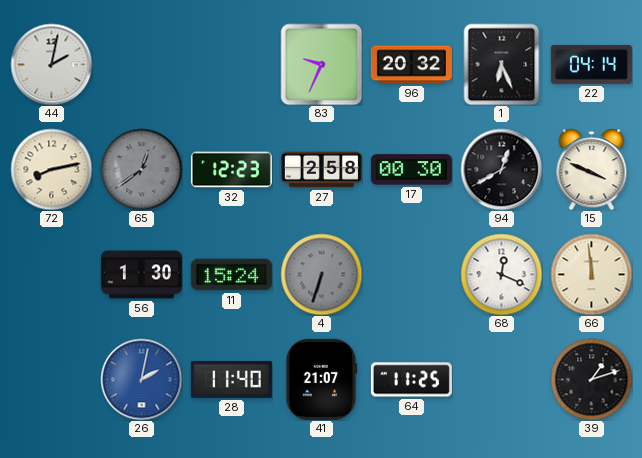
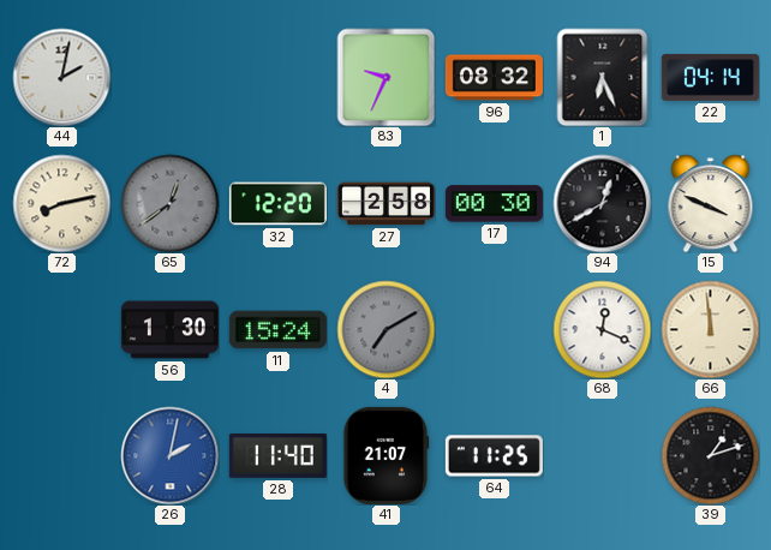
96: 20:32 -> 08:32 (494, 78)
32: 12:23 -> 12:20 (277, 204)
4: 6:33 -> 7:10 (385, 329)
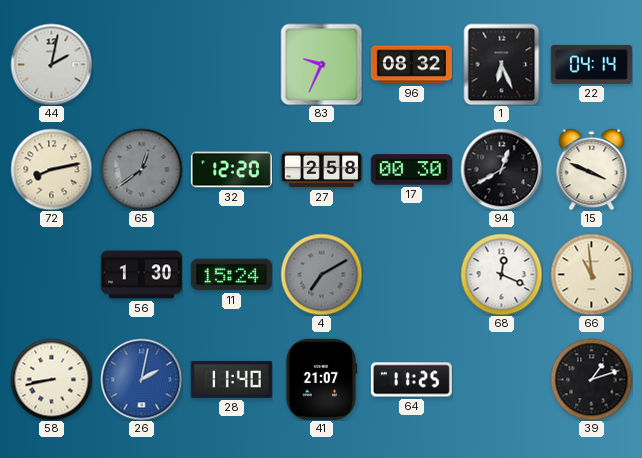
66: 11:59 -> 10:59 (591, 274)
58: none -> 8:43 (51, 379)
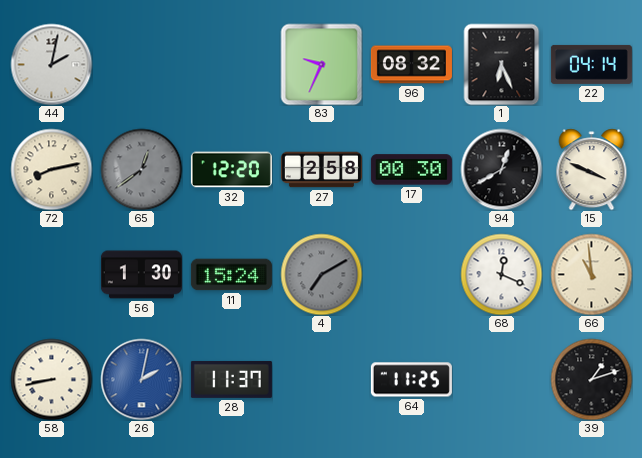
28: 11:40 -> 11:37 (231, 379)
41: 21:07 -> none (321, 379)
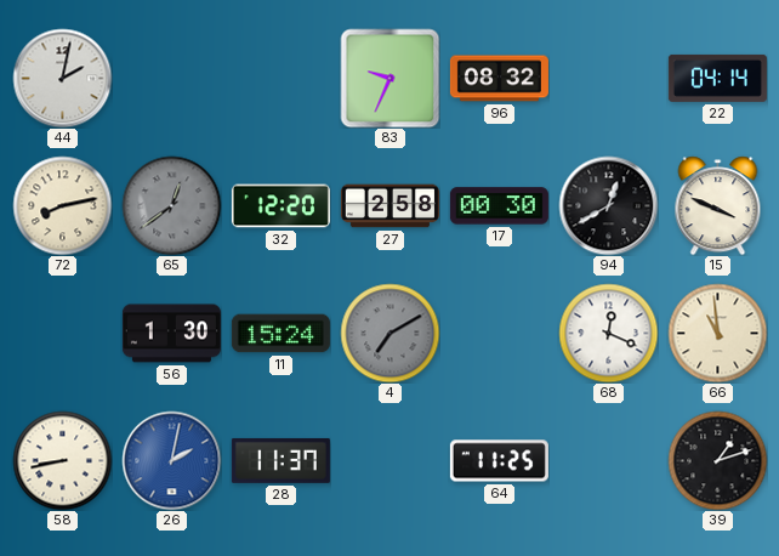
1: 6:26 -> none (502, 64)
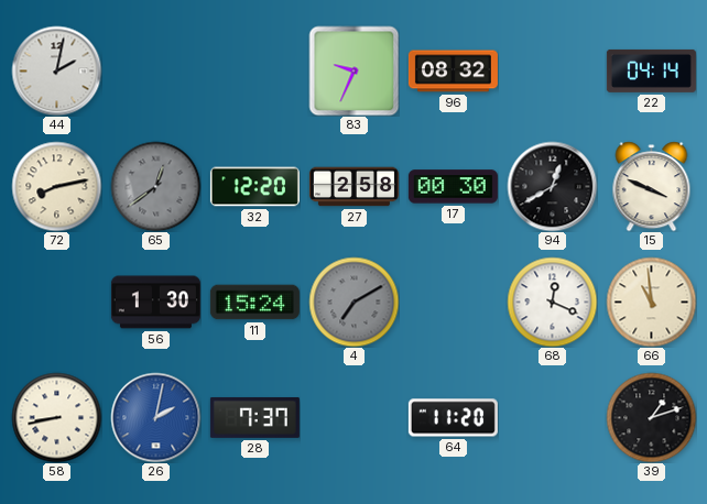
28: 11:37 -> 7:37 (254, 417)
64: 11:25 -> 11:20 (453, 418)
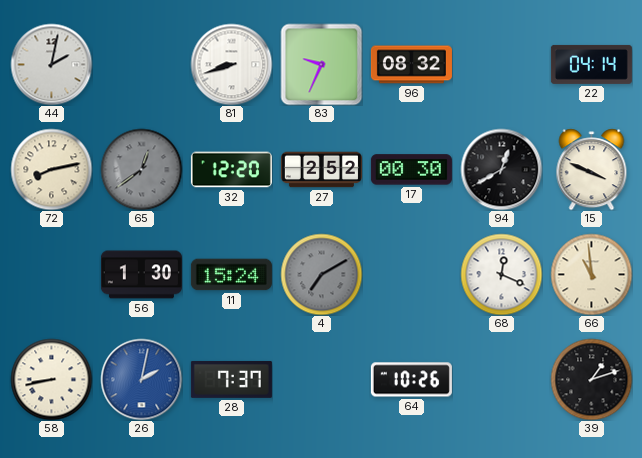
81: none -> 8:42 (231, 64)
27: 2:58 -> 2:52 (321, 170)
64: 11:20 -> 10:26 (411, 380)
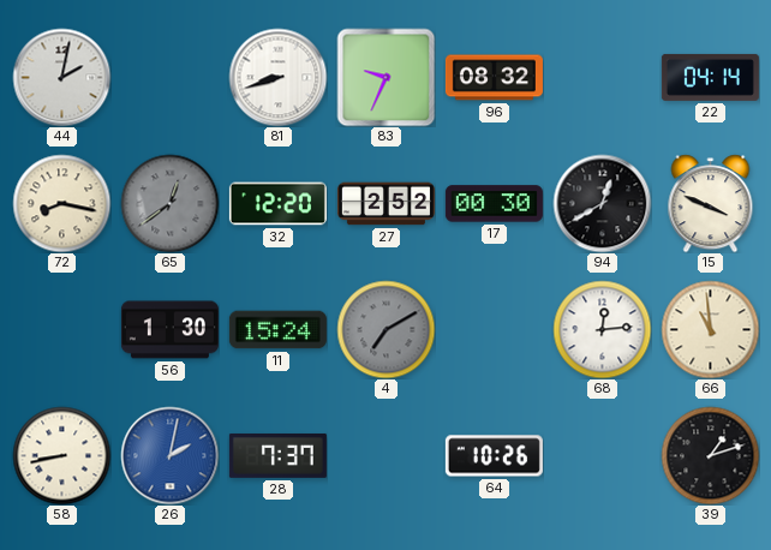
72: 8:13 -> 8:17 (61, 203)
68: 12:19 -> 12:14 (602, 329)
